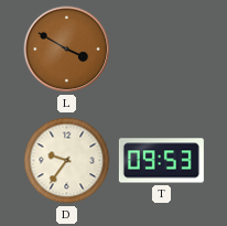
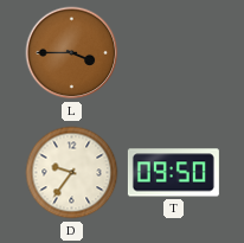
L: 3:50 -> 3:45 (72, 53)
T: 09:53 -> 09:50 (173, 173)
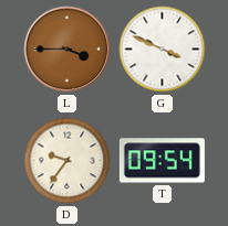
G: none -> 3:49 (163, 50)
T: 09:50 -> 09:54 (162, 161)
